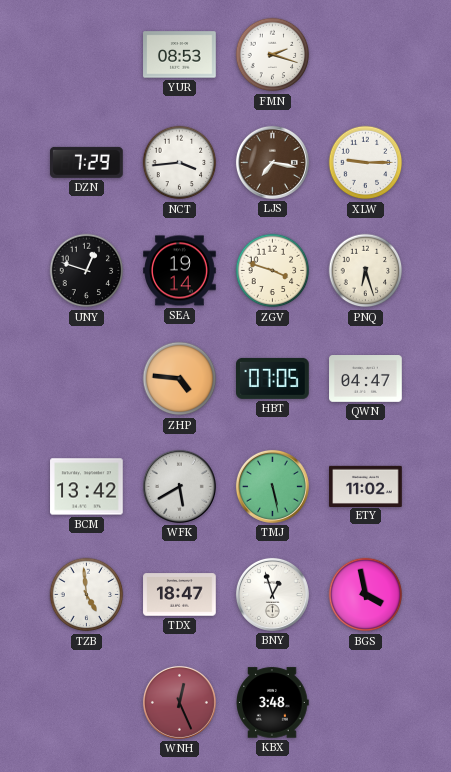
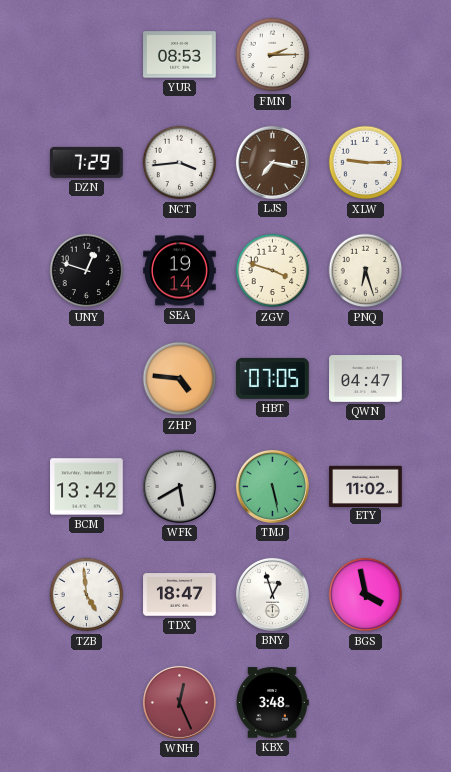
FMN: 2:18 -> 2:15 (273, 55)
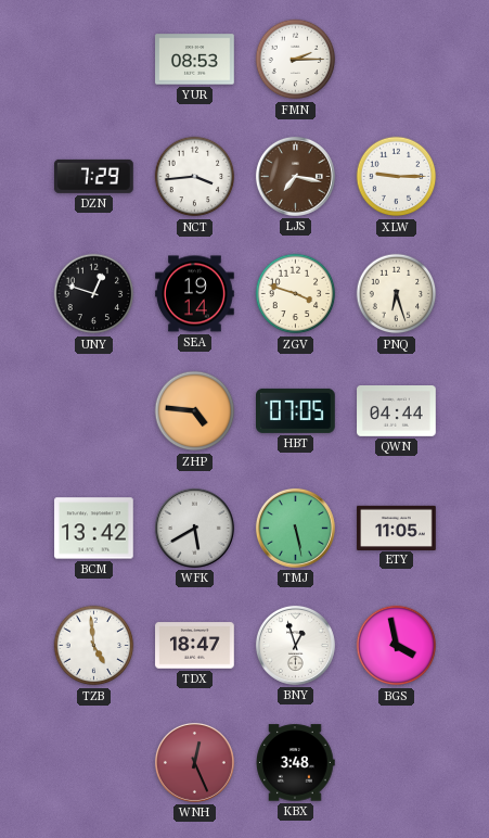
QWN: 04:47 -> 04:44 (397, 411)
ETY: 11:02 -> 11:05 (397, 528)
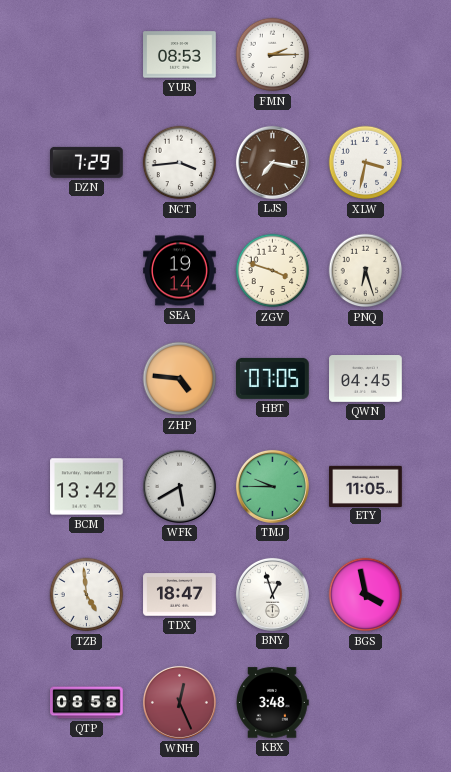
XLW: 9:15 -> 3:32 (366, 163)
UNY: 12:48 -> none (94, 294)
QWN: 04:44 -> 04:45 (366, 379)
TMJ: 5:28 -> 9:45 (272, 486)
QTP: none -> 08:58 (87, 703)
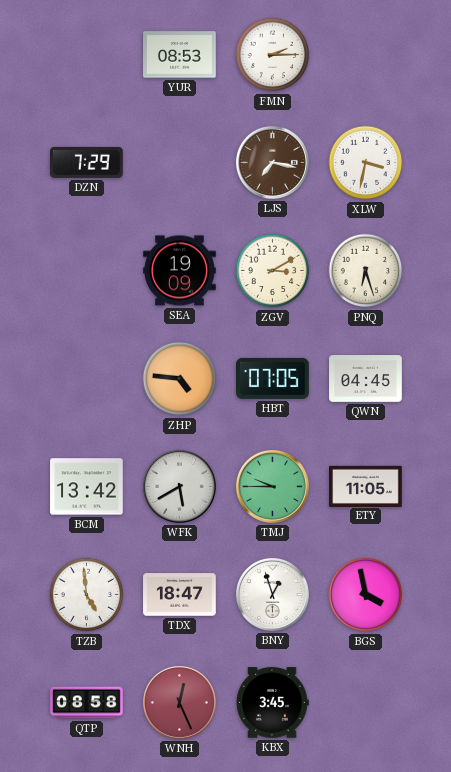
NCT: 3:44 -> none (180, 163)
SEA: 19:14 -> 19:09 (180, 271)
ZGV: 3:48 -> 3:10 (273, 271)
KBX: 3:48 -> 3:45 (272, 703)
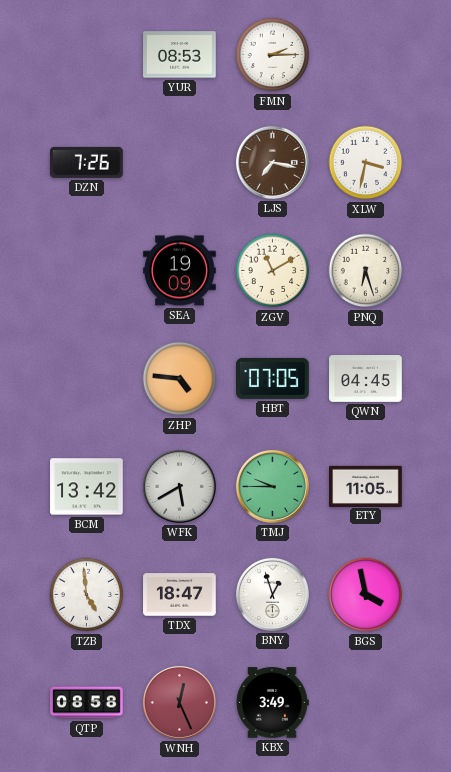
DZN: 7:29 -> 7:26 (87, 162)
ZGV: 3:10 -> 11:10 (273, 271)
KBX: 3:45 -> 3:49 (272, 703)
